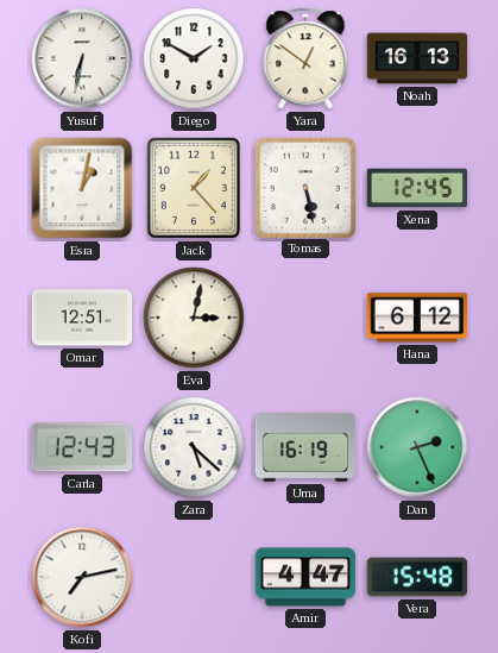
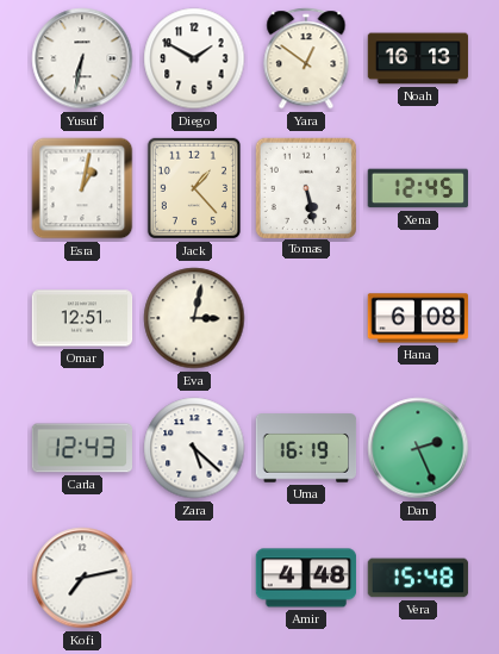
Hana: 6:12 -> 6:08 (418, 318)
Amir: 4:47 -> 4:48 (306, 578)
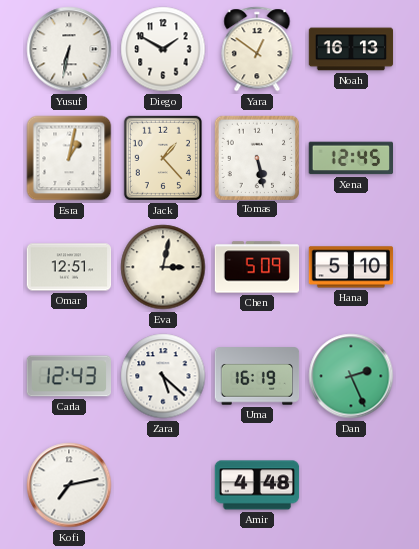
Chen: none -> 5:09 (257, 267)
Hana: 6:08 -> 5:10 (351, 267)
Vera: 15:48 -> none (418, 578)
